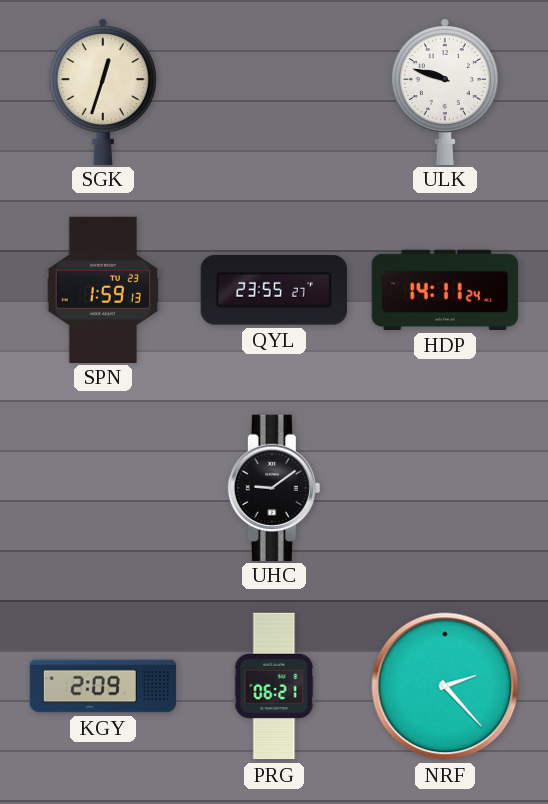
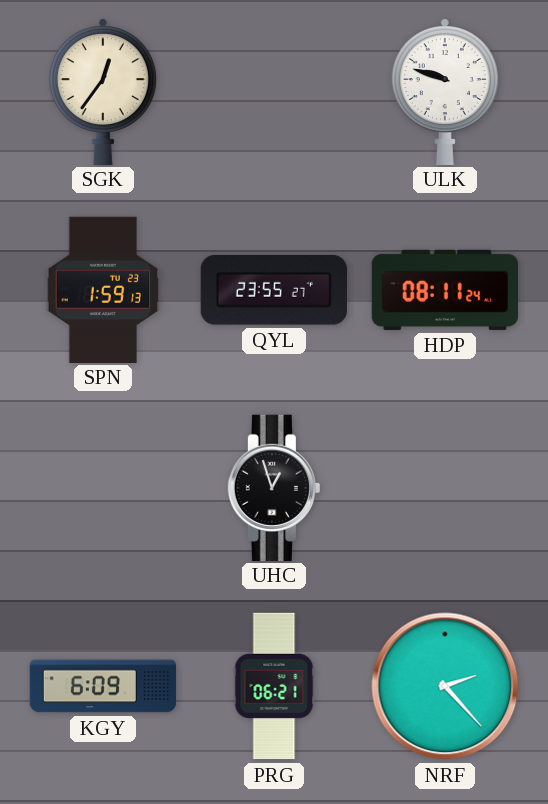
SGK: 12:33 -> 12:36 (103, 92)
HDP: 14:11 -> 08:11 (444, 290)
UHC: 9:09 -> 12:57 (274, 487)
KGY: 2:09 -> 6:09 (103, 686)
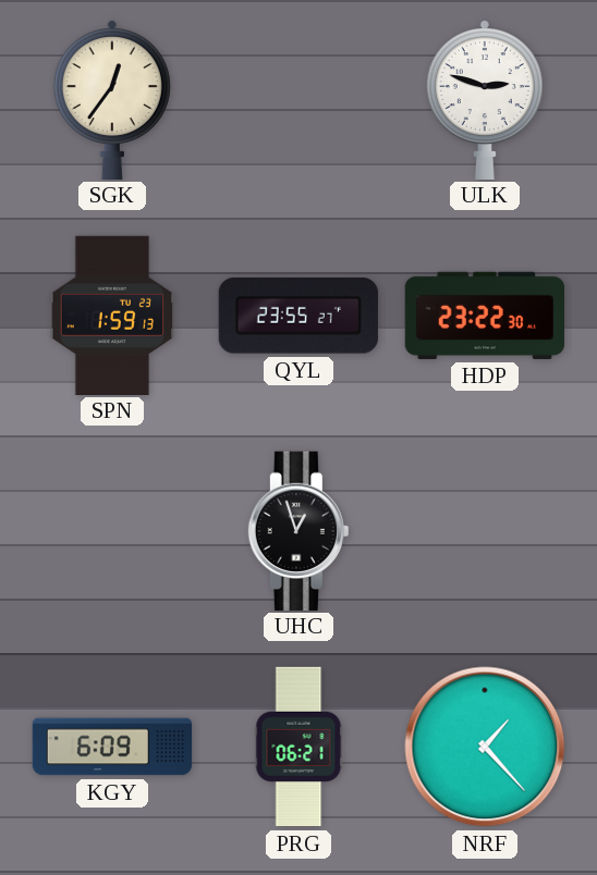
ULK: 9:48 -> 2:48 (485, 100)
HDP: 08:11 -> 23:22 (484, 316)
NRF: 2:23 -> 1:23 (485, 747)
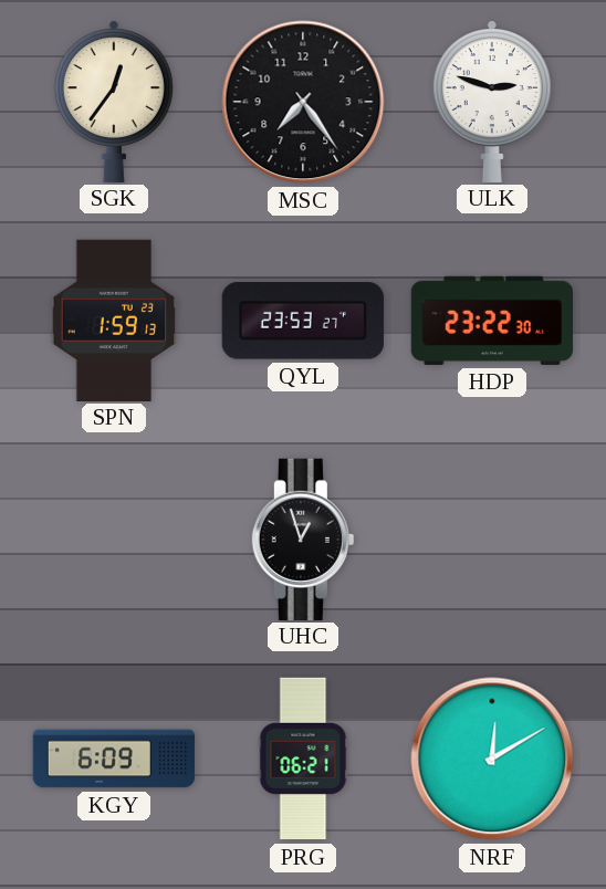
MSC: none -> 7:24 (303, 102)
QYL: 23:55 -> 23:53 (303, 321)
NRF: 1:23 -> 12:10 (492, 759)
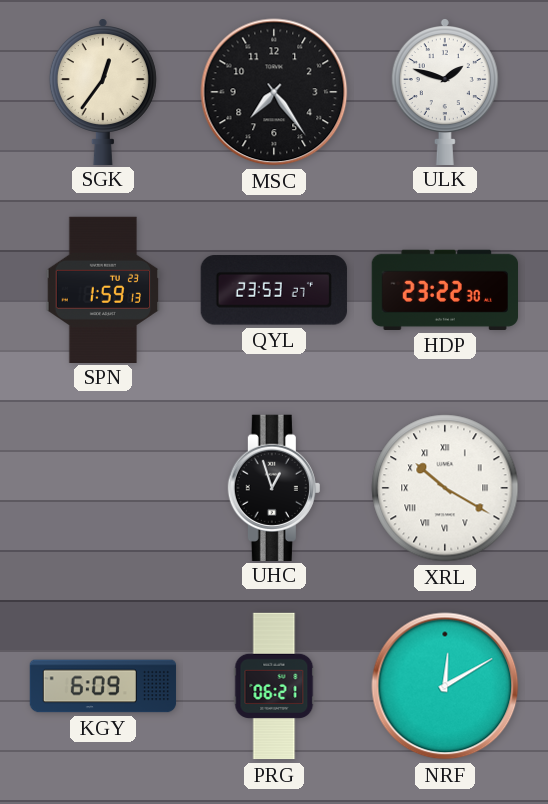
ULK: 2:48 -> 1:48 (445, 92)
XRL: none -> 10:20 (445, 488)
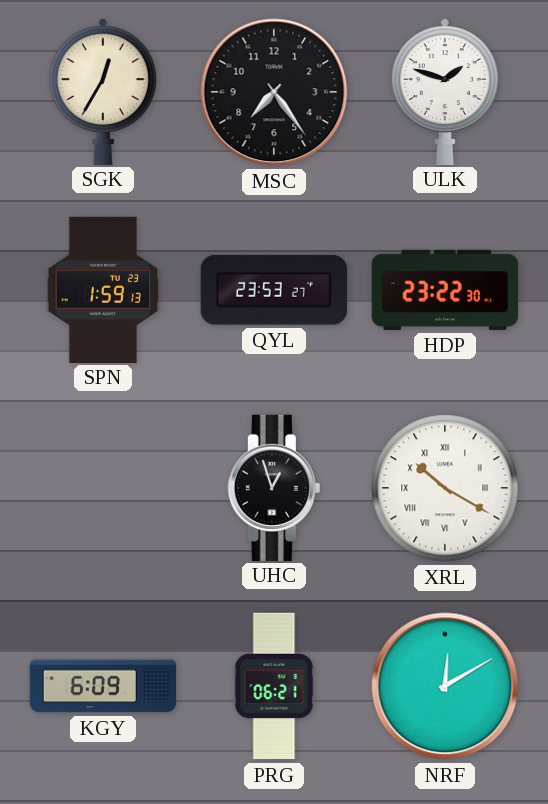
SGK: 12:36 -> 12:35 (103, 92)
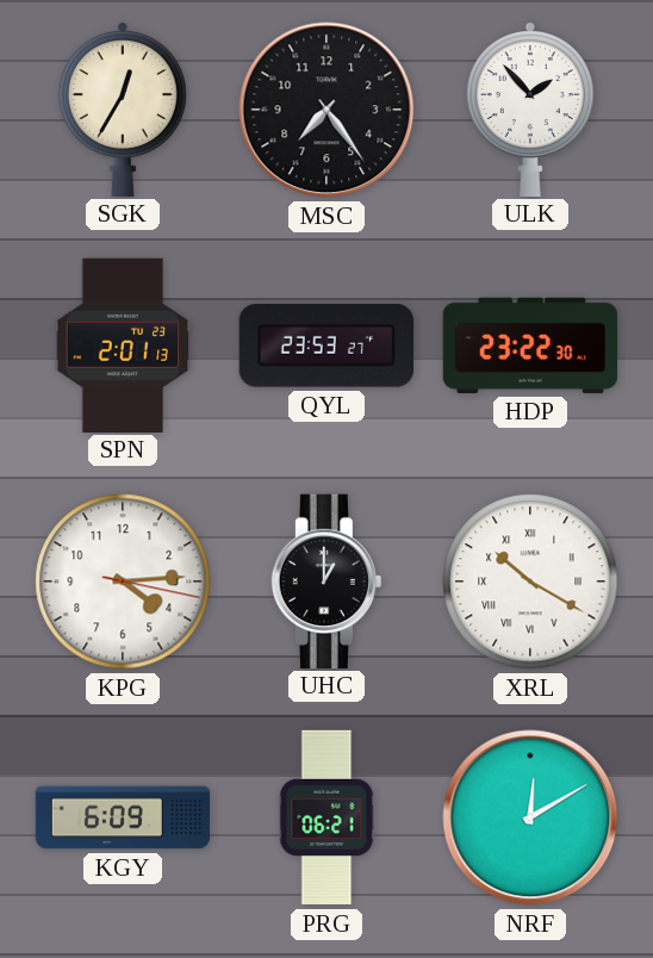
ULK: 1:48 -> 1:53 (530, 110)
SPN: 1:59 -> 2:01 (123, 344)
KPG: none -> 4:14 (123, 581)
UHC: 12:57 -> 1:00 (326, 580)
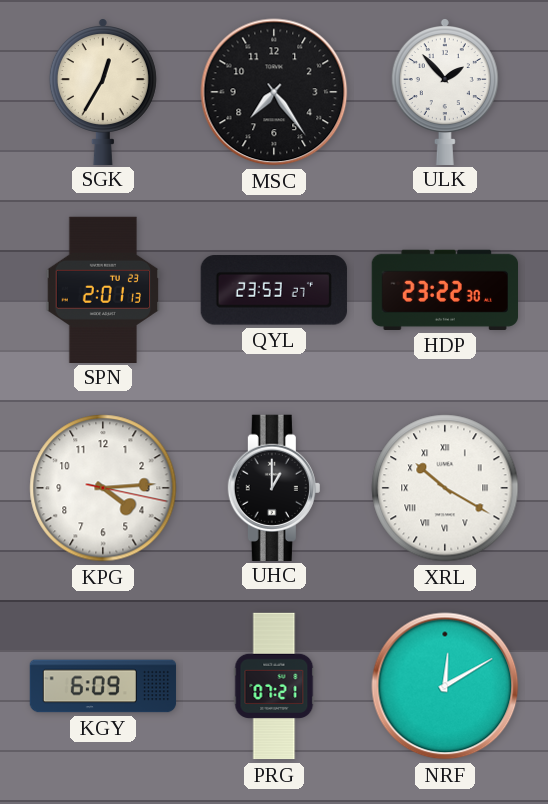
PRG: 06:21 -> 07:21 (274, 686)
